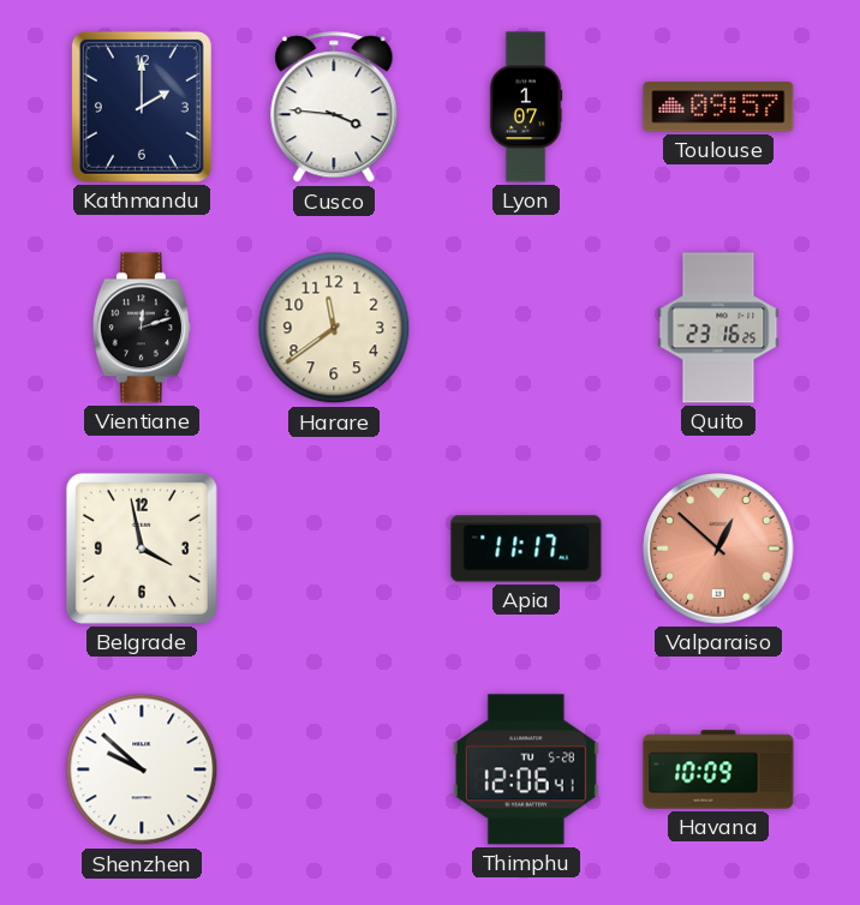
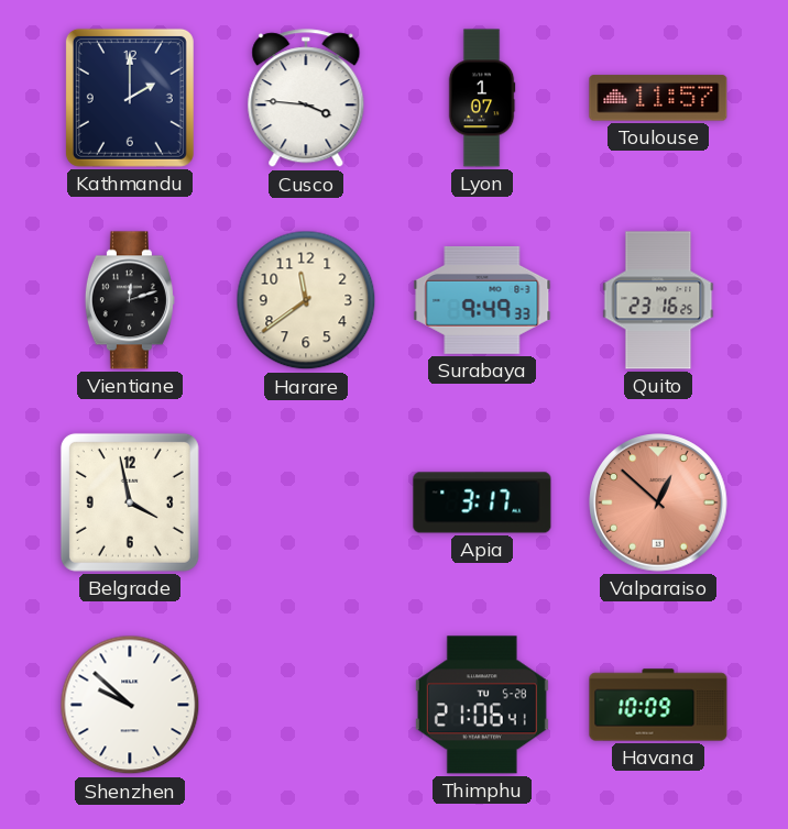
Toulouse: 09:57 -> 11:57 (658, 98)
Surabaya: none -> 9:49 (482, 301)
Apia: 11:17 -> 3:17 (482, 502)
Thimphu: 12:06 -> 21:06 (482, 705)
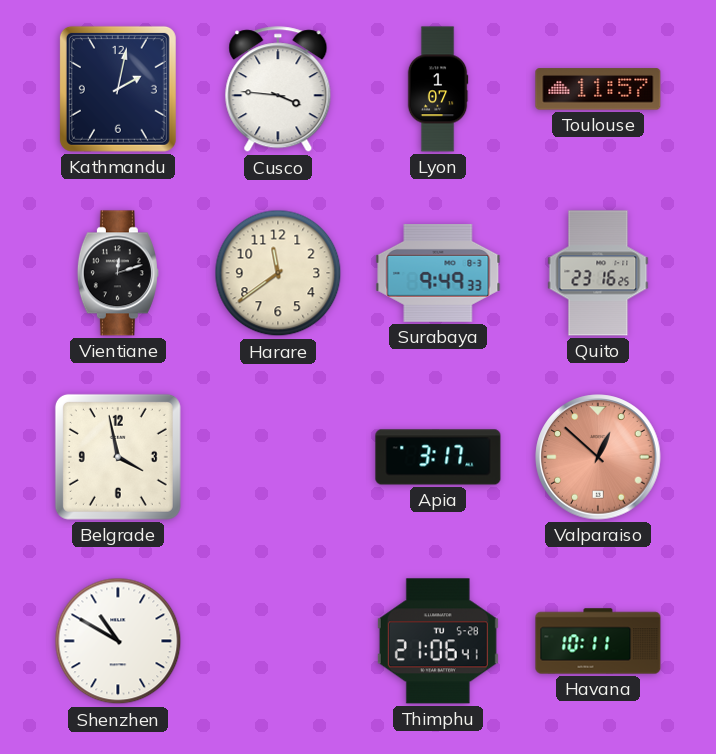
Kathmandu: 2:00 -> 2:02 (118, 89)
Shenzhen: 9:52 -> 10:50 (118, 641)
Havana: 10:09 -> 10:11 (598, 641)
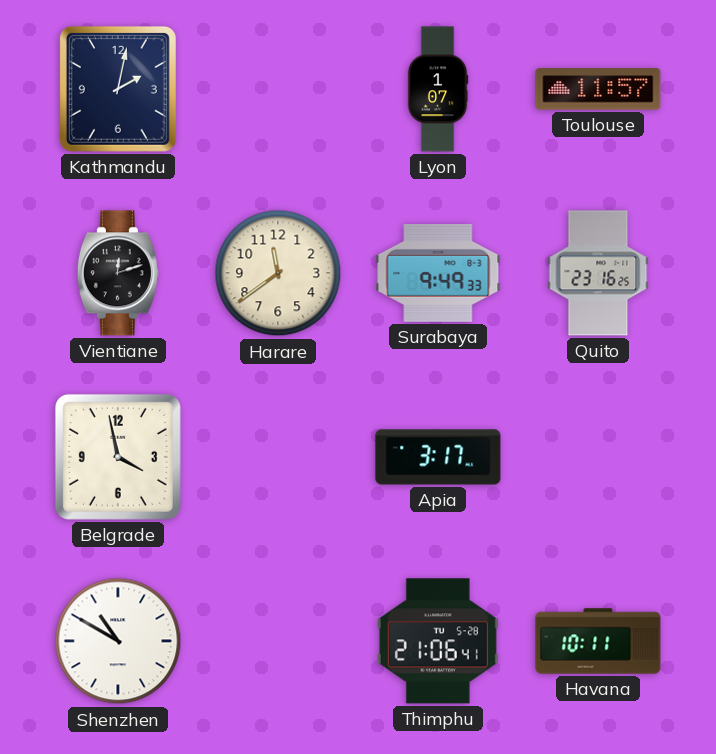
Cusco: 3:46 -> none (278, 90)
Valparaiso: 12:52 -> none (598, 457)
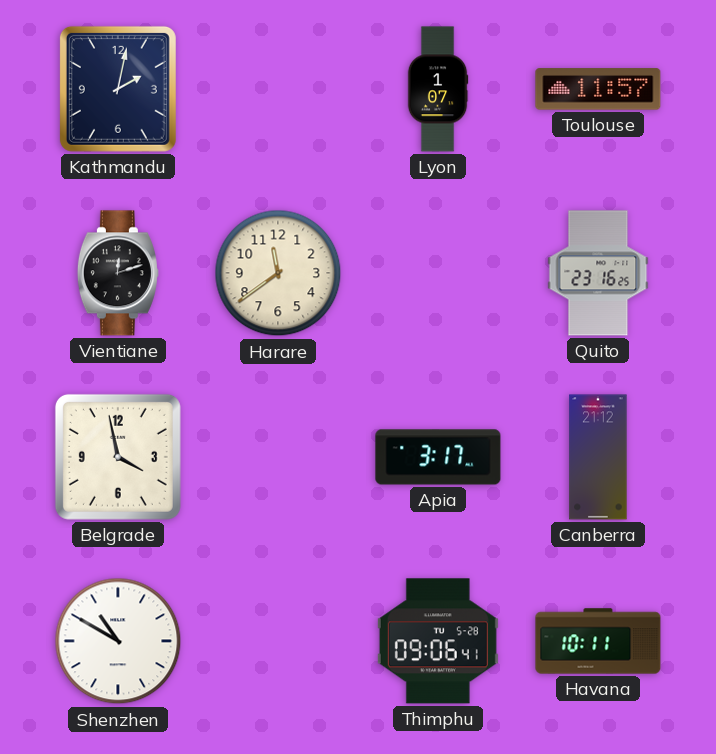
Surabaya: 9:49 -> none (438, 274)
Canberra: none -> 21:12 (598, 457)
Thimphu: 21:06 -> 09:06 (438, 641)
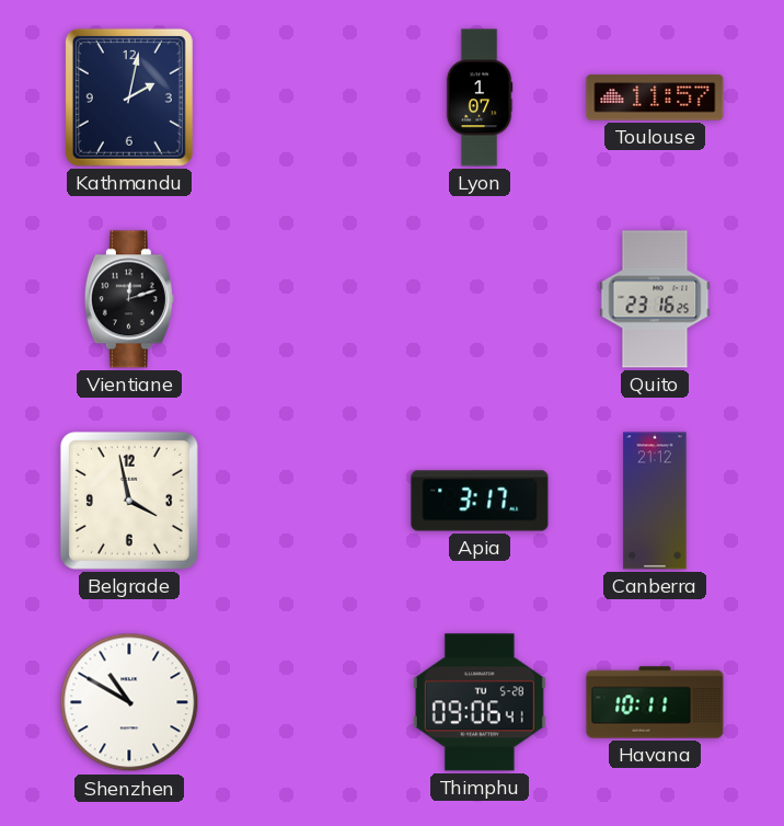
Harare: 11:39 -> none (278, 273)
